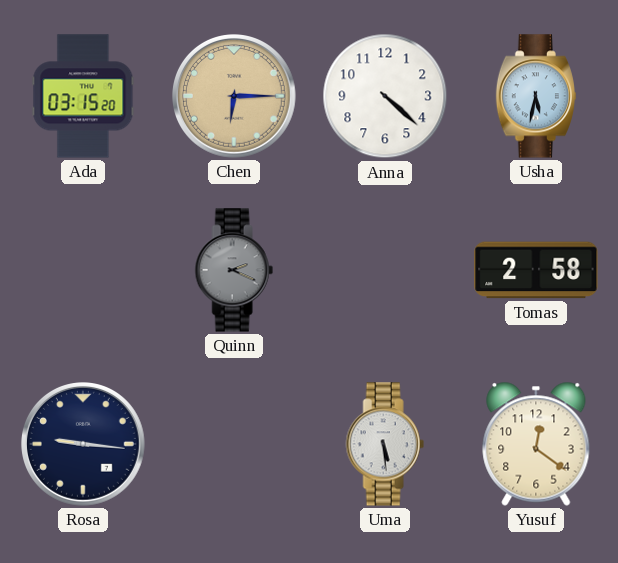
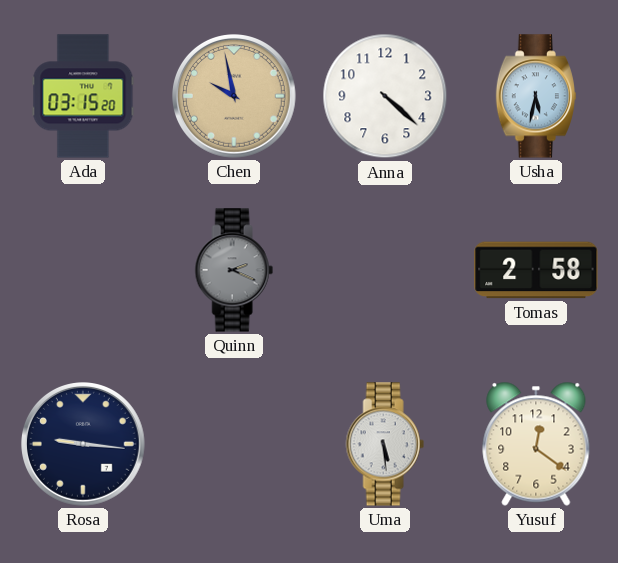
Chen: 6:15 -> 9:58 (235, 97)
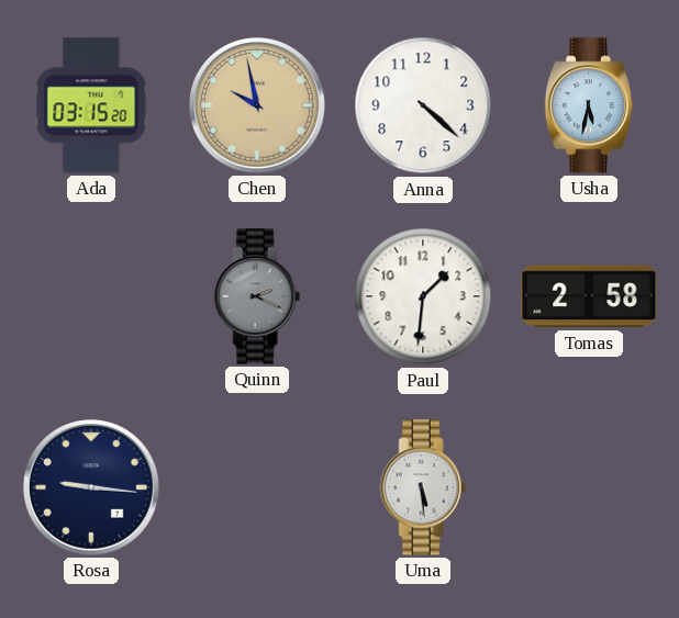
Paul: none -> 1:31 (423, 296)
Yusuf: 12:21 -> none (536, 444)
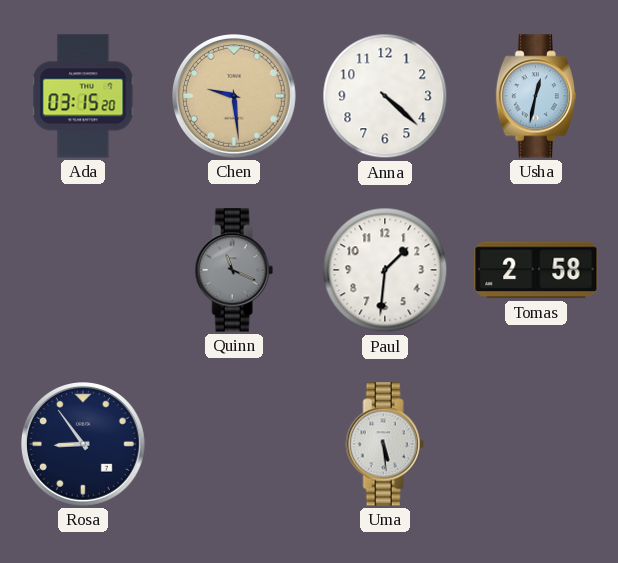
Chen: 9:58 -> 9:29 (235, 97)
Usha: 5:32 -> 12:32 (535, 96)
Quinn: 2:19 -> 11:19 (234, 270)
Rosa: 9:16 -> 8:54 (84, 445)
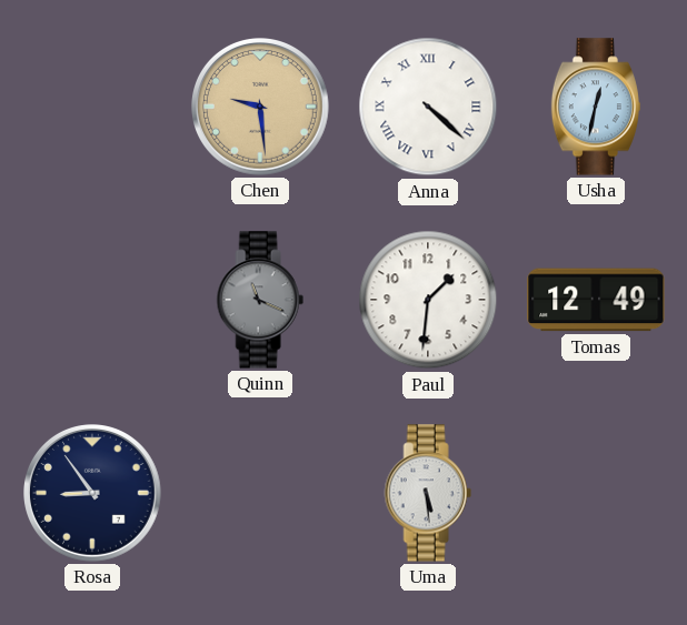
Ada: 03:15 -> none (83, 96)
Anna numerals: Arabic -> Roman (428, 107)
Tomas: 2:58 -> 12:49 (596, 300)
